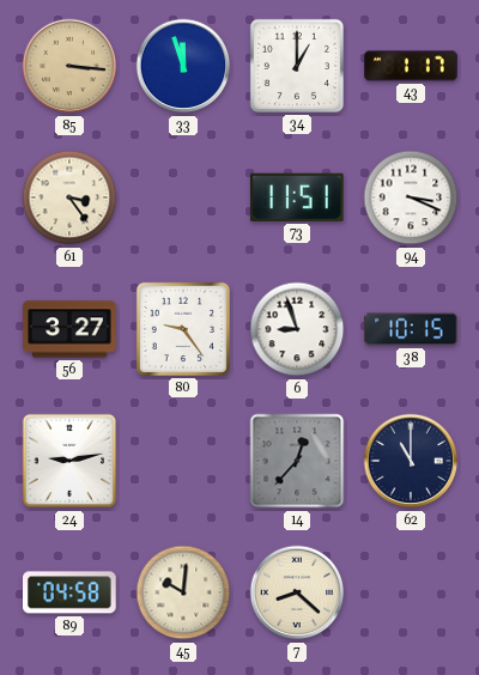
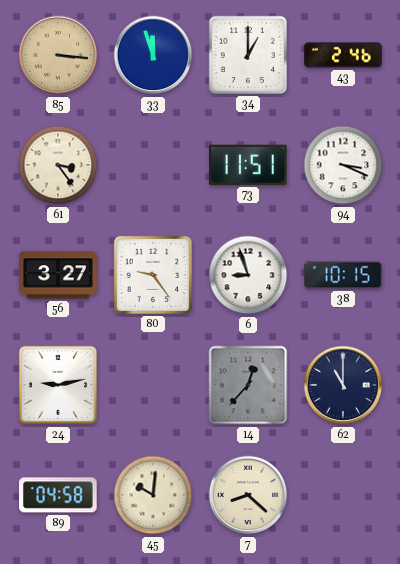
43: 1:17 -> 2:46 (343, 55)
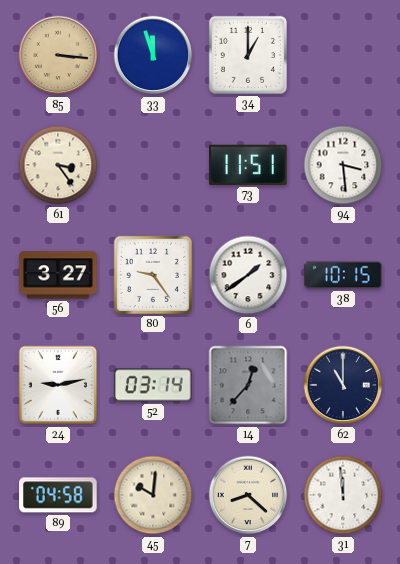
43: 2:46 -> none (343, 55)
94: 3:19 -> 3:29 (343, 165)
6: 8:57 -> 1:39 (248, 275)
52: none -> 03:14 (153, 385)
31: none -> 11:59 (343, 495)
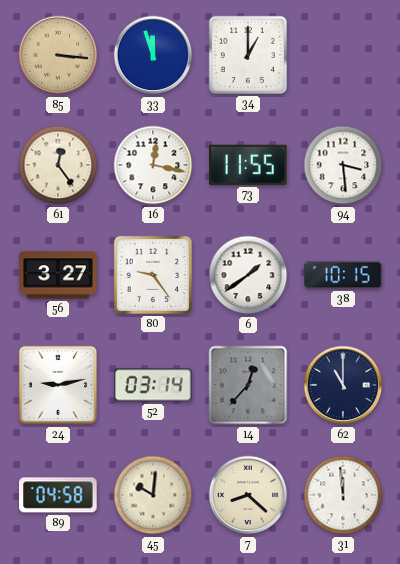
61: 3:24 -> 12:24 (58, 165)
16: none -> 12:17 (153, 165)
73: 11:51 -> 11:55 (249, 165)
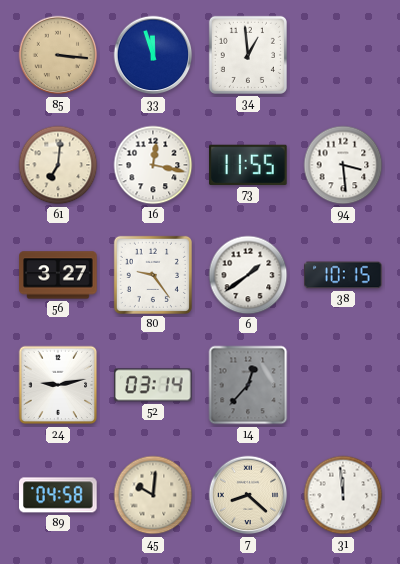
34: 1:00 -> 12:59 (248, 55)
61: 12:24 -> 7:01 (58, 165)
62: 11:00 -> none (343, 385)
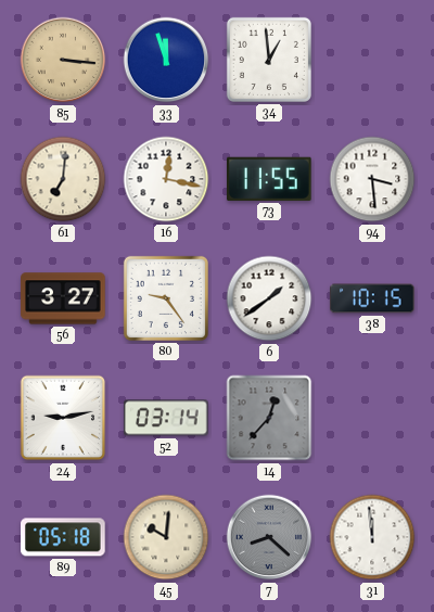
89: 04:58 -> 05:18 (63, 537)
7 dial: cream -> grey (269, 537)
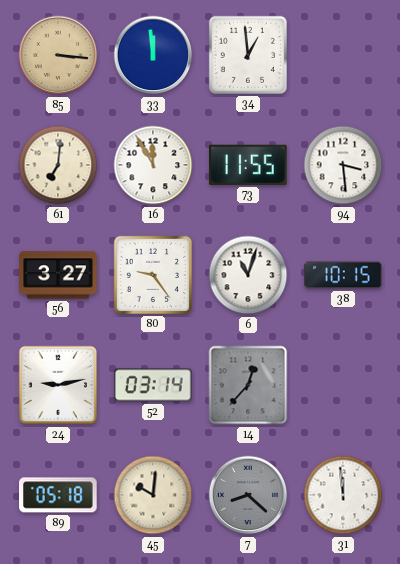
33: 11:57 -> 11:59 (153, 55)
16: 12:17 -> 11:55 (153, 165)
6: 1:39 -> 11:03 (248, 275)
